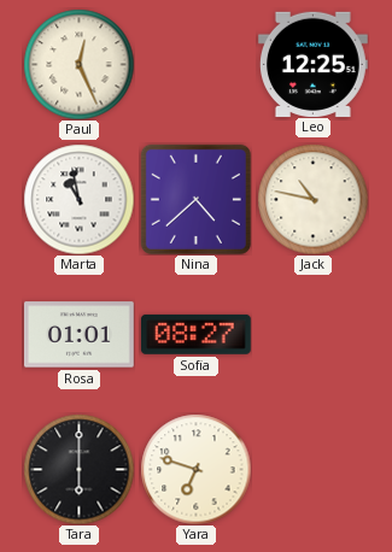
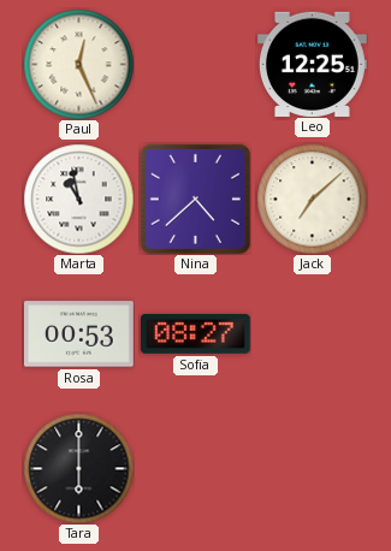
Jack: 10:47 -> 7:08 (312, 199)
Rosa: 01:01 -> 00:53 (78, 334)
Yara: 6:48 -> none (195, 469)
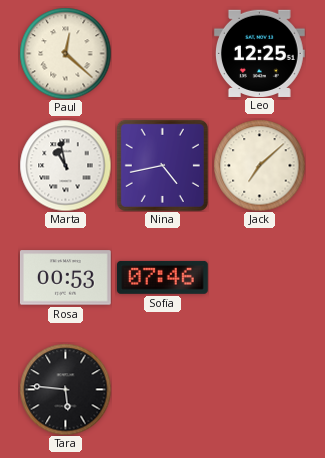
Paul: 12:26 -> 12:22 (65, 53)
Nina: 4:38 -> 4:43 (162, 165)
Sofia: 08:27 -> 07:46 (162, 277)
Tara: 6:00 -> 5:46 (65, 389)
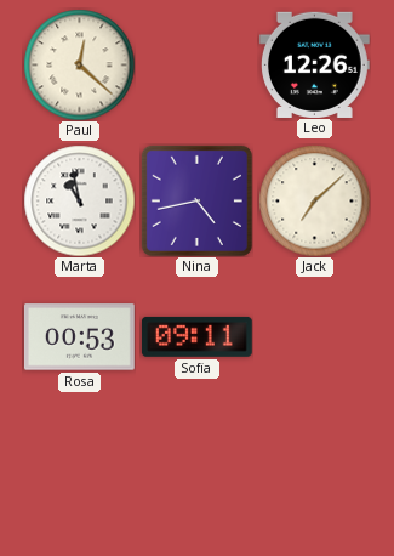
Leo: 12:25 -> 12:26 (314, 64)
Sofia: 07:46 -> 09:11 (196, 336)
Tara: 5:46 -> none (65, 389)
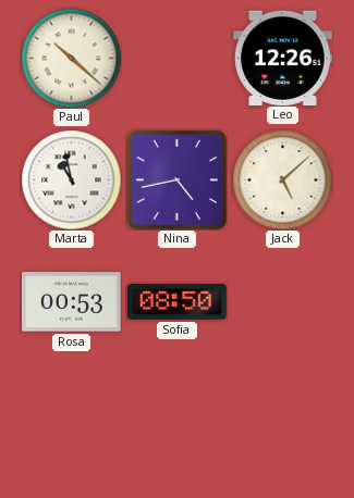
Paul: 12:22 -> 10:22 (71, 58)
Jack: 7:08 -> 5:08 (282, 179)
Sofia: 09:11 -> 08:50 (176, 301)
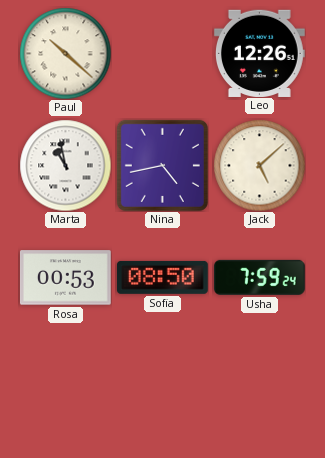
Usha: none -> 7:59 (259, 277)
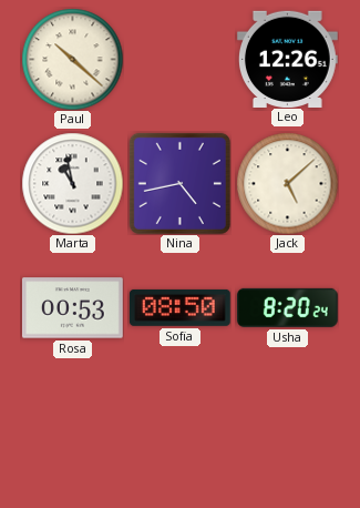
Usha: 7:59 -> 8:20 (287, 307)
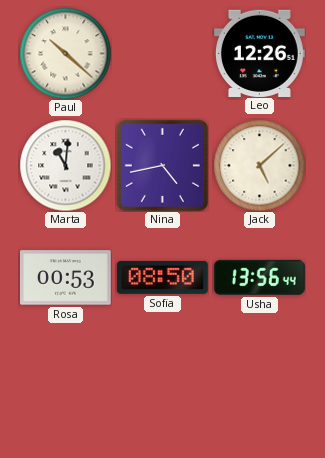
Marta: 10:58 -> 11:01 (65, 165)
Usha: 8:20 -> 13:56 (259, 277)
